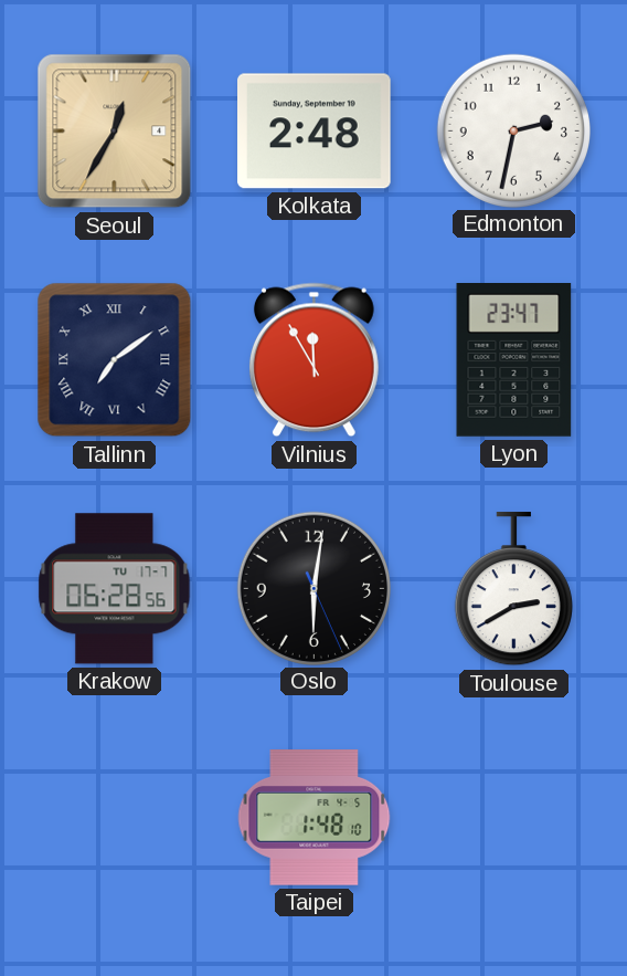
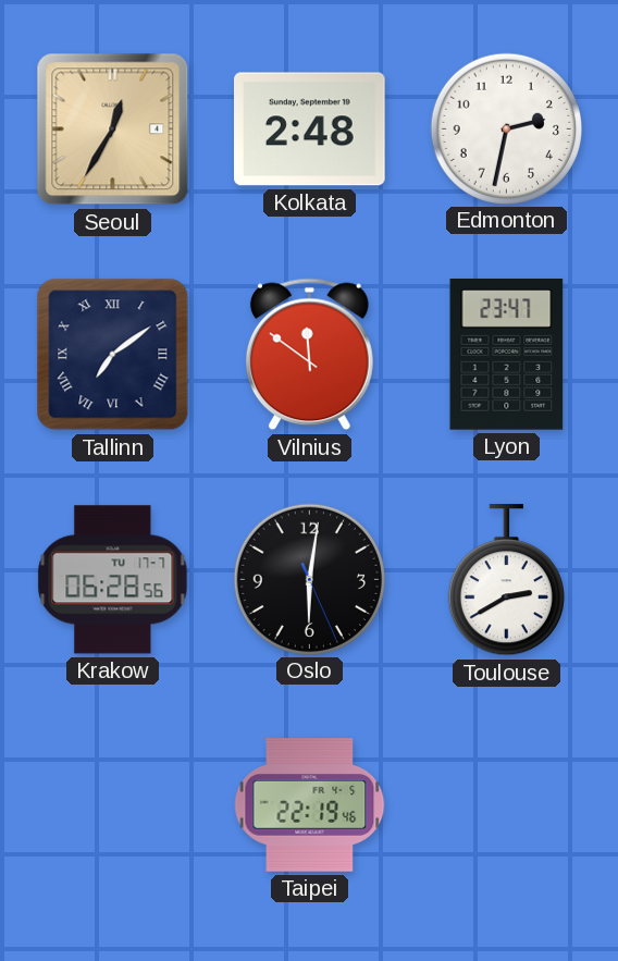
Vilnius: 11:55 -> 11:51 (309, 355)
Taipei: 1:48 -> 22:19 (310, 805)
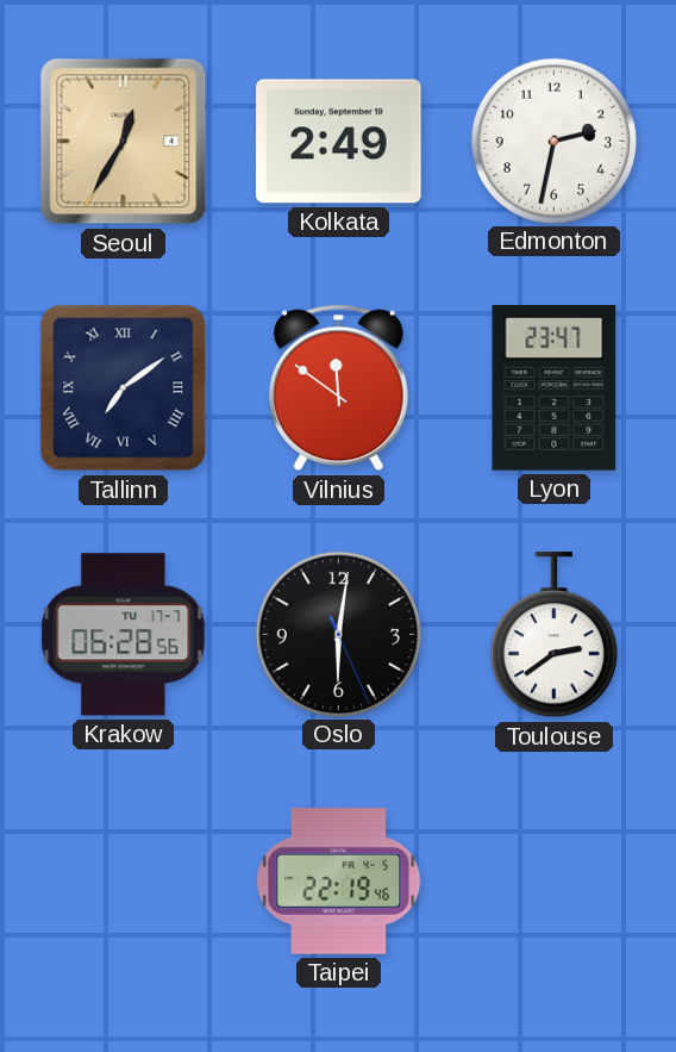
Kolkata: 2:48 -> 2:49 (339, 142)
Toulouse: 2:40 -> 2:39 (553, 635)
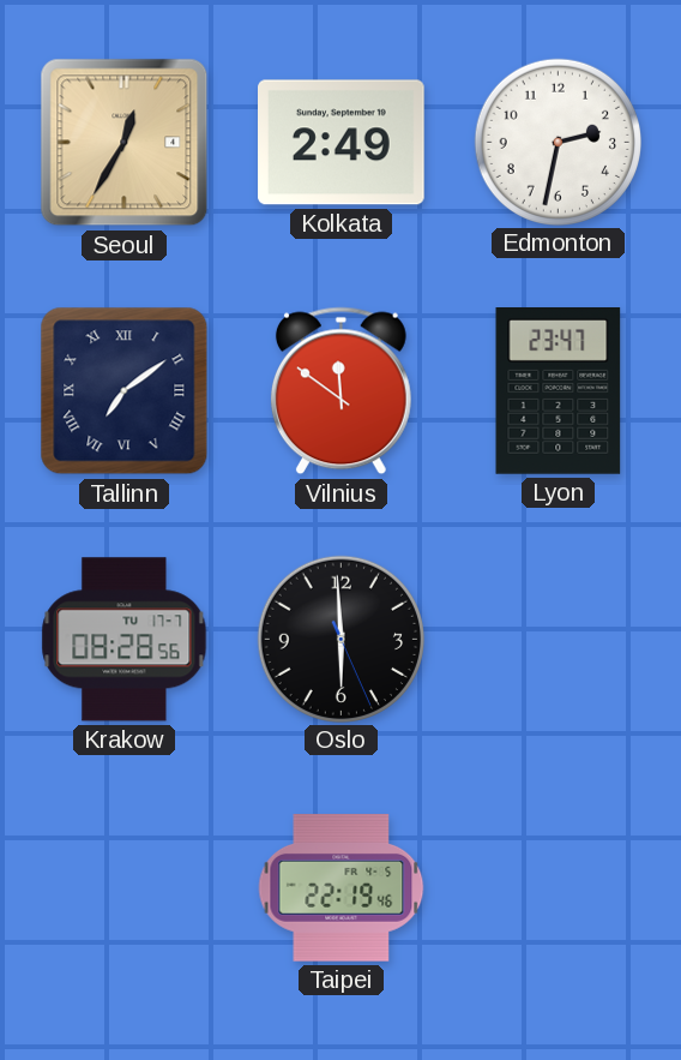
Krakow: 06:28 -> 08:28 (125, 640)
Oslo: 6:01 -> 5:59 (340, 639)
Toulouse: 2:39 -> none (553, 635)
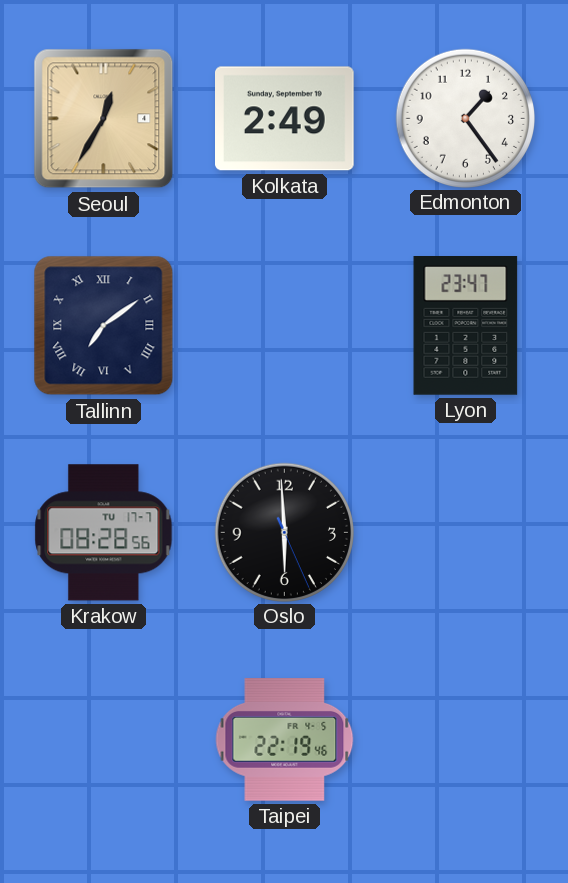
Edmonton: 2:32 -> 1:24 (465, 118)
Vilnius: 11:51 -> none (340, 391)
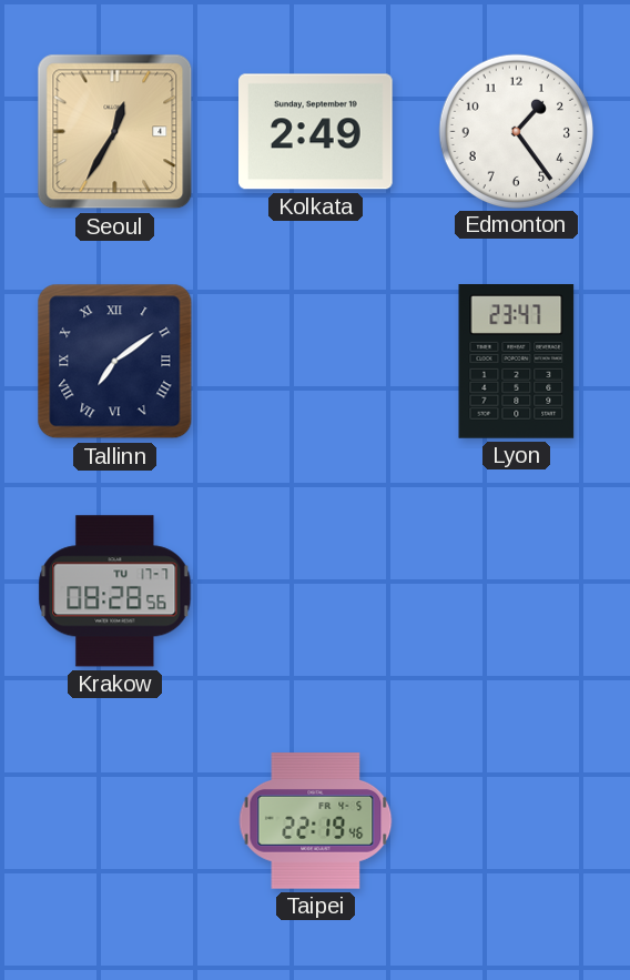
Oslo: 5:59 -> none (284, 532)
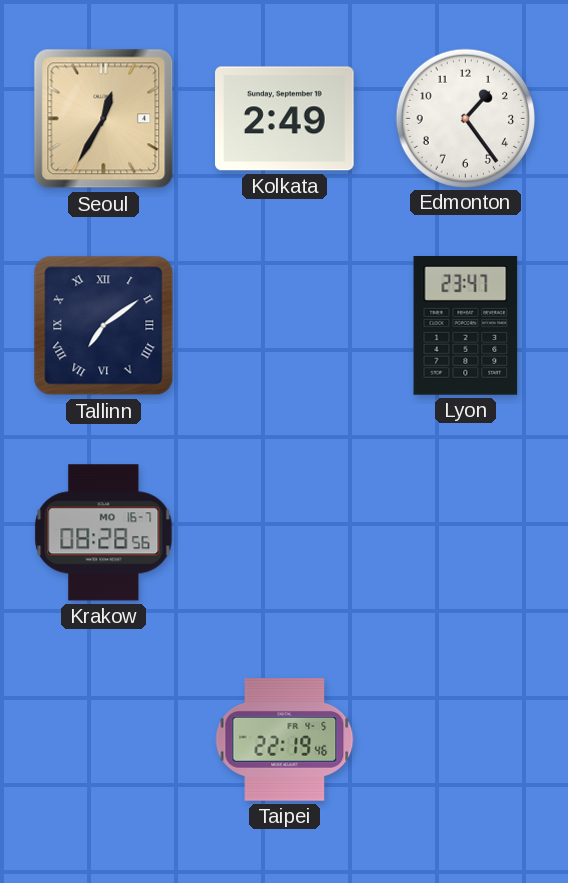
Krakow date: TU 17-7 -> MO 16-7 (104, 533)
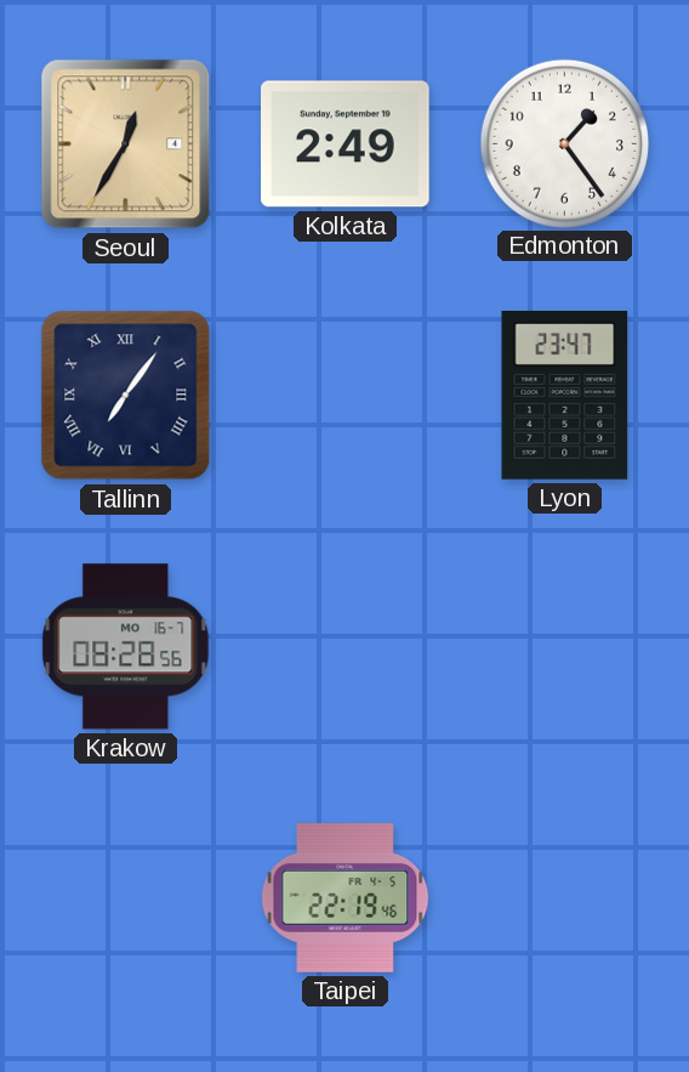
Tallinn: 7:09 -> 7:06 (126, 396)
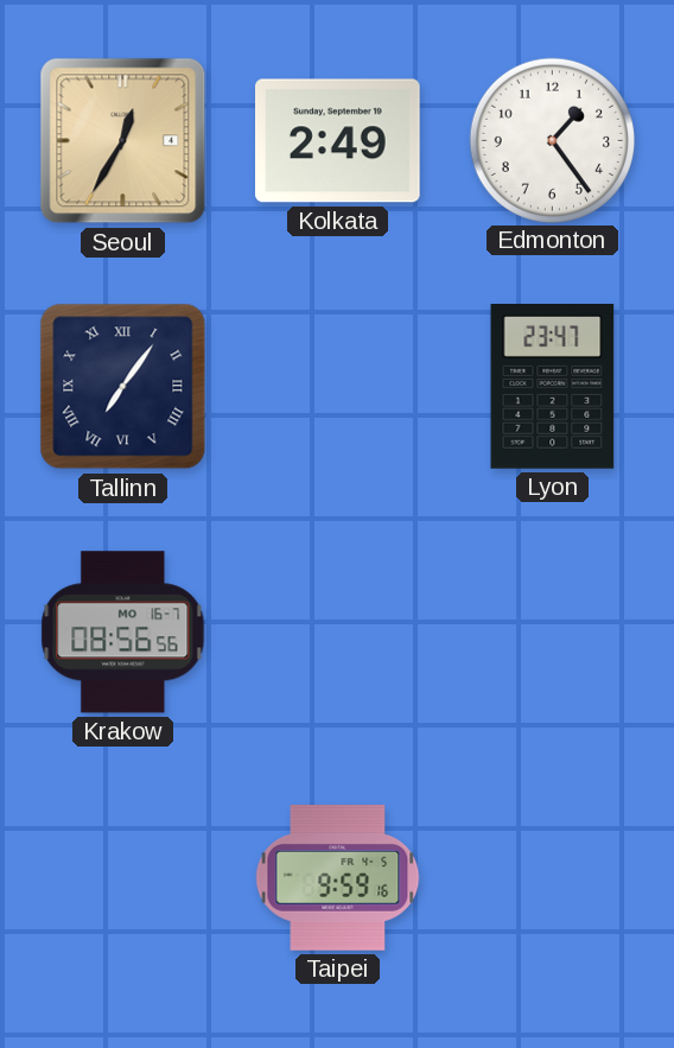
Krakow: 08:28 -> 08:56 (123, 633)
Taipei: 22:19 -> 9:59 (338, 878)
